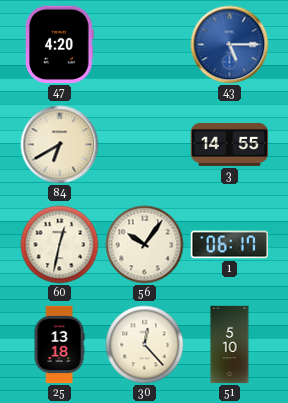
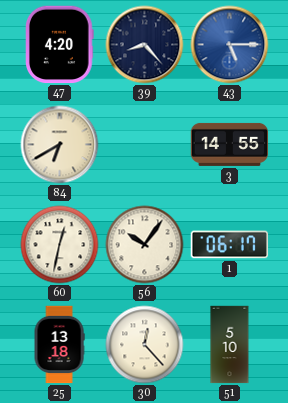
39: none -> 8:23 (145, 45)
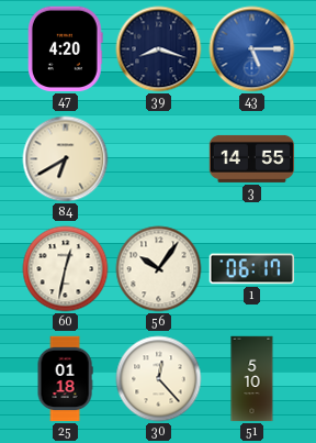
39: 8:23 -> 8:18 (159, 49)
25: 13:18 -> 01:18 (65, 379)
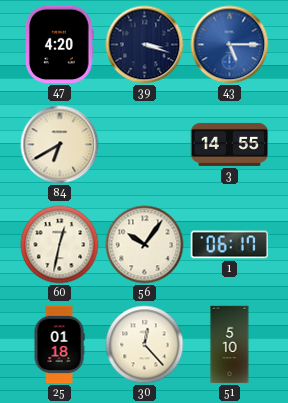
39: 8:18 -> 3:18 (145, 45)
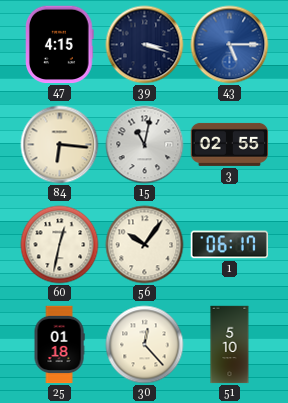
47: 4:20 -> 4:15 (60, 45)
84: 6:40 -> 6:16 (60, 145)
15: none -> 11:02 (145, 145)
3: 14:55 -> 02:55 (230, 144)
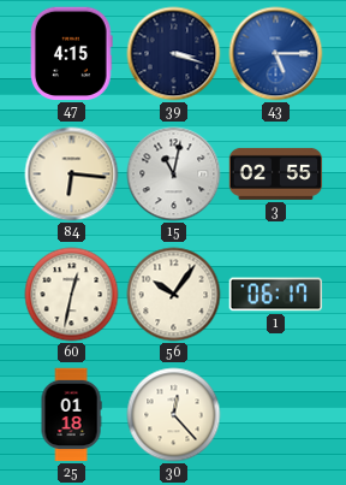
51: 5:10 -> none (230, 345)
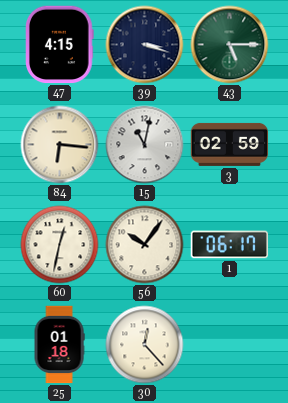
43 dial: blue -> green (230, 45)
3: 02:55 -> 02:59 (230, 144)
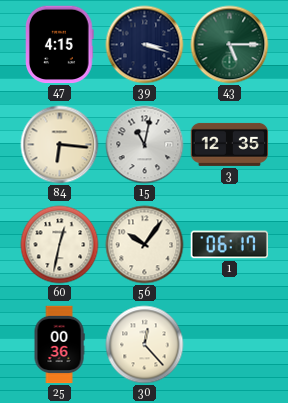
3: 02:59 -> 12:35 (230, 144)
25: 01:18 -> 00:36 (59, 345)
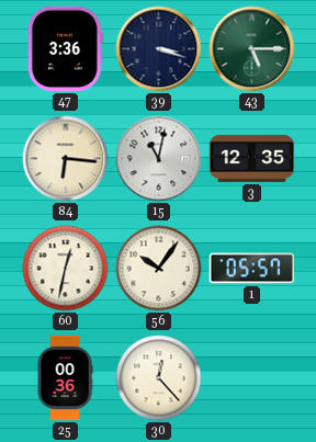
47: 4:15 -> 3:36 (66, 49)
1: 06:17 -> 05:57 (252, 269)
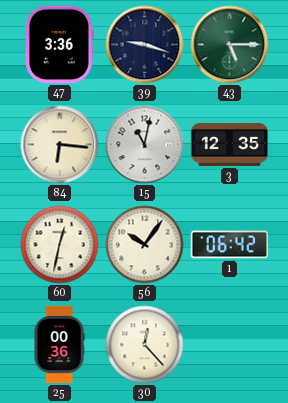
39: 3:18 -> 9:18 (145, 45)
1: 05:57 -> 06:42 (230, 245)
